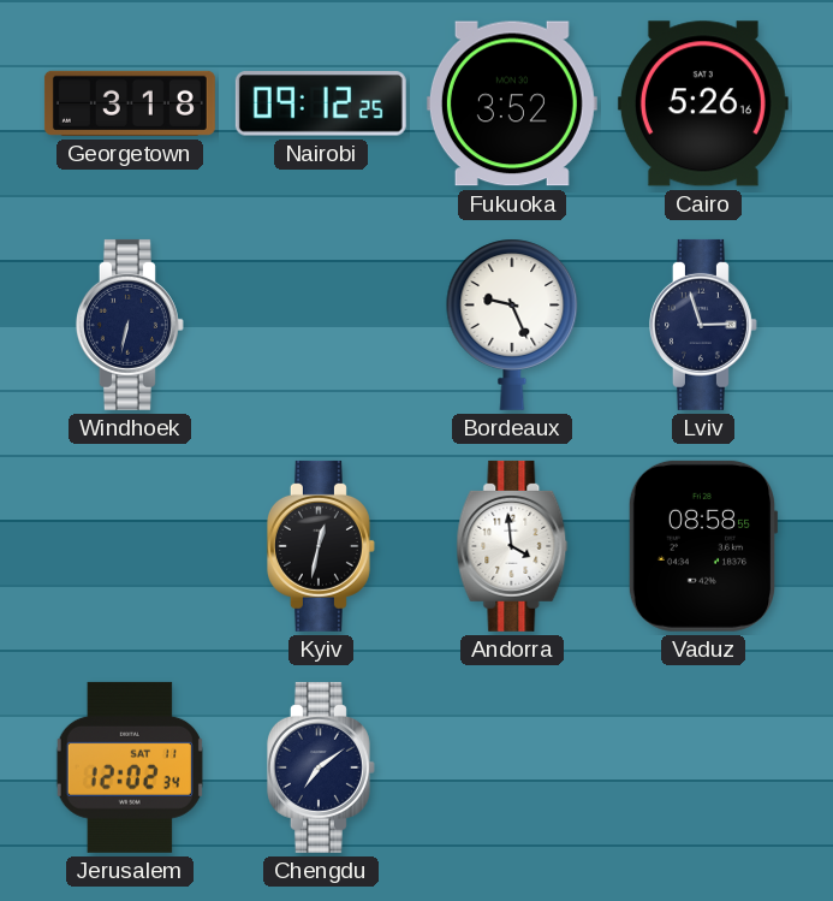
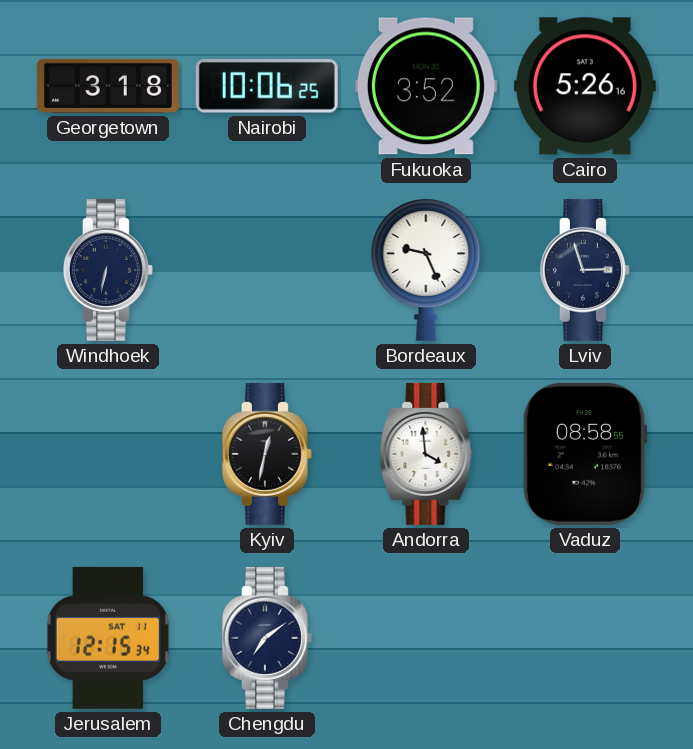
Nairobi: 09:12 -> 10:06 (267, 86)
Jerusalem: 12:02 -> 12:15 (108, 638)
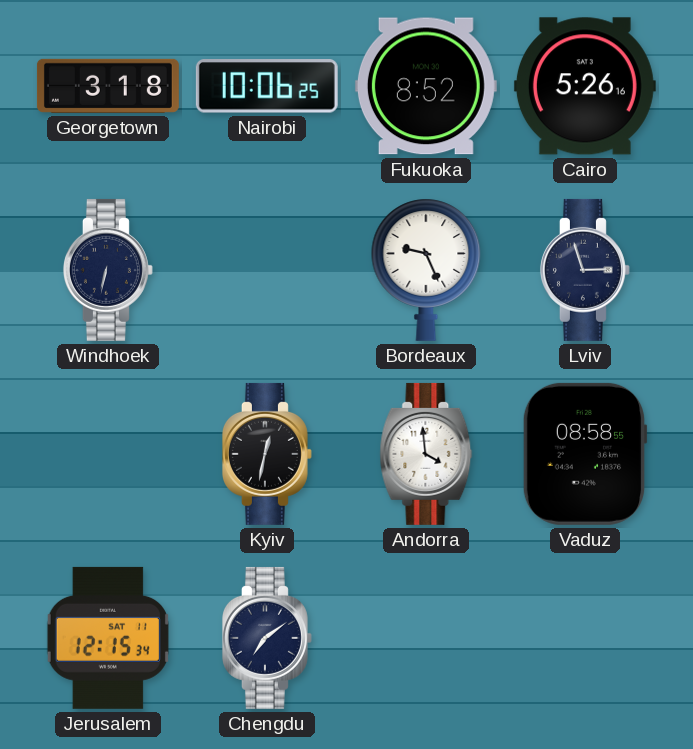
Fukuoka: 3:52 -> 8:52 (426, 86)
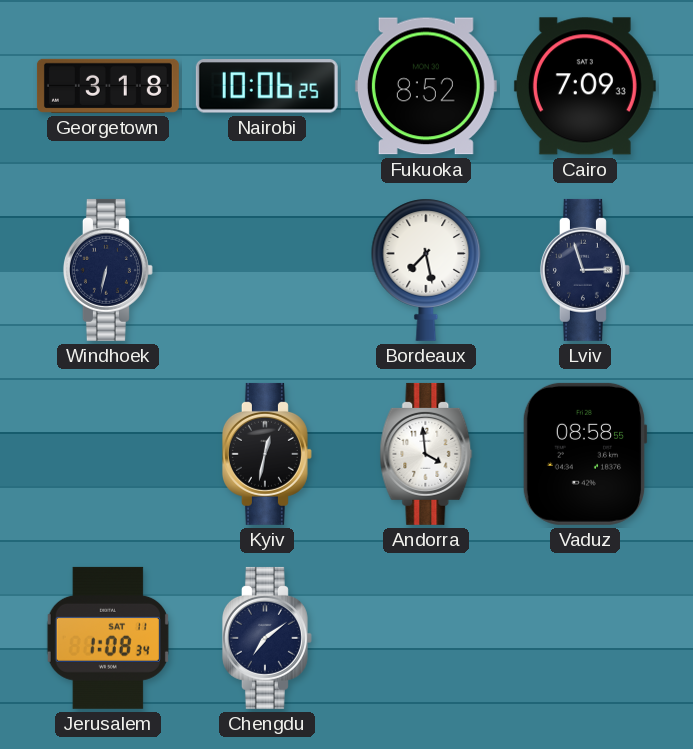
Cairo: 5:26 -> 7:09 (585, 86)
Bordeaux: 9:26 -> 7:28 (426, 270)
Jerusalem: 12:15 -> 1:08 (108, 638)
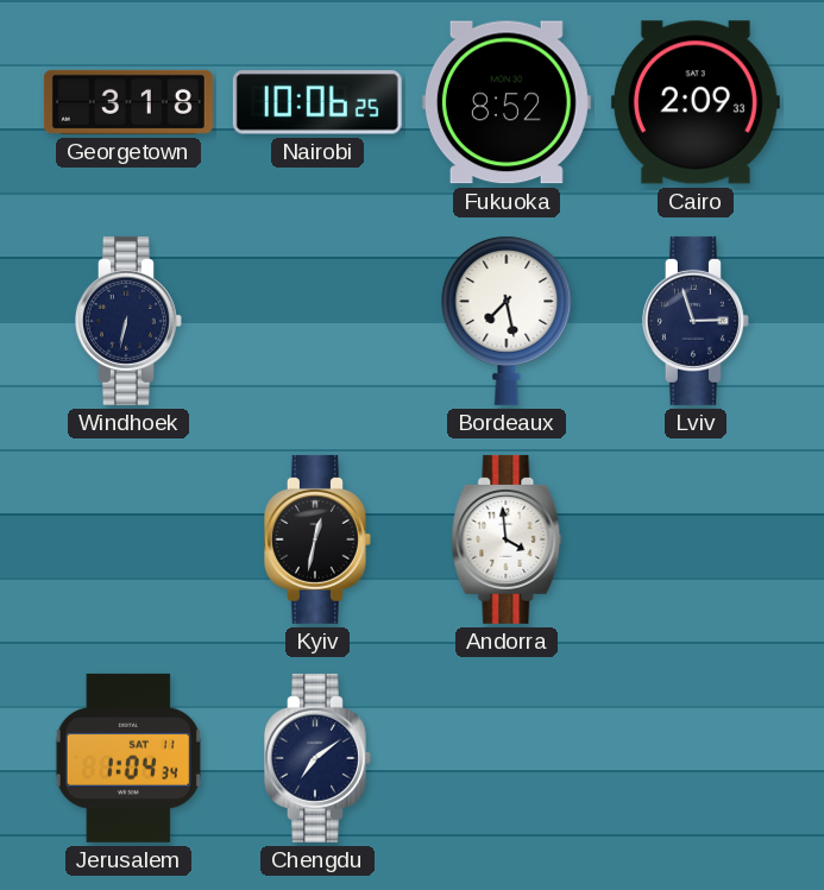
Cairo: 7:09 -> 2:09 (696, 102)
Vaduz: 08:58 -> none (585, 454)
Jerusalem: 1:08 -> 1:04 (128, 758)
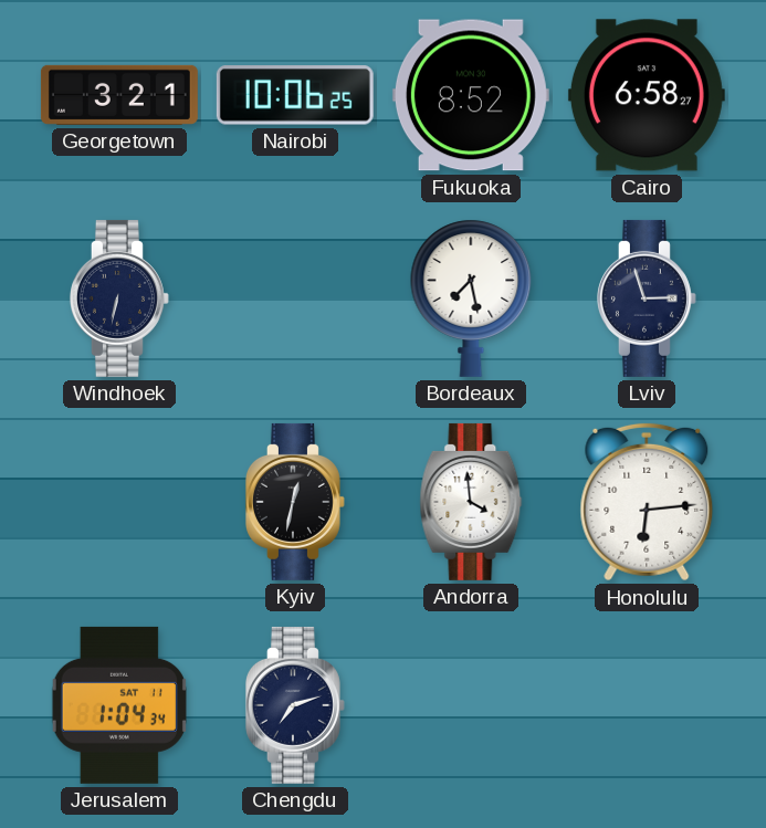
Georgetown: 3:18 -> 3:21 (119, 95)
Cairo: 2:09 -> 6:58 (647, 95)
Honolulu: none -> 6:14 (647, 502)
Chengdu: 7:09 -> 7:12 (295, 705)
